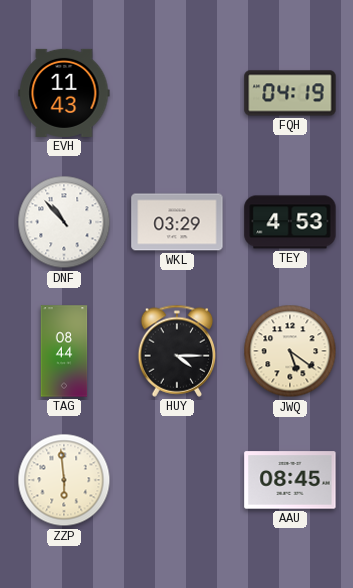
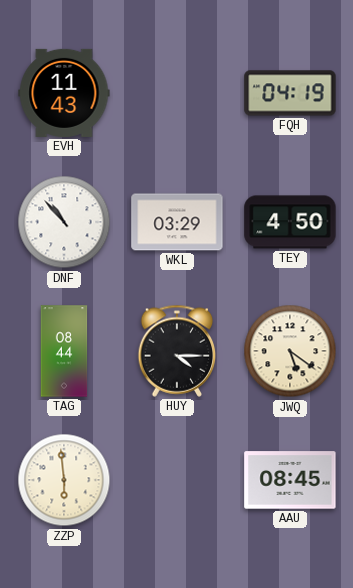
TEY: 4:53 -> 4:50 (290, 222)
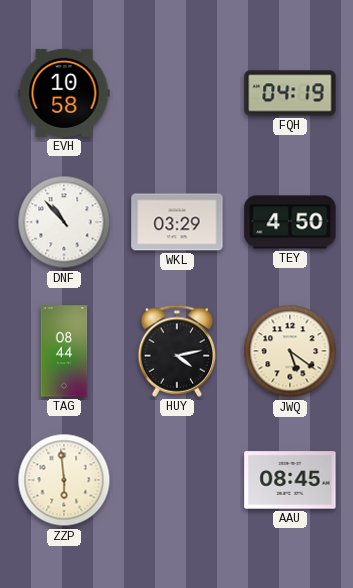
EVH: 11:43 -> 10:58 (64, 93)
HUY: 4:15 -> 4:13 (177, 351)
